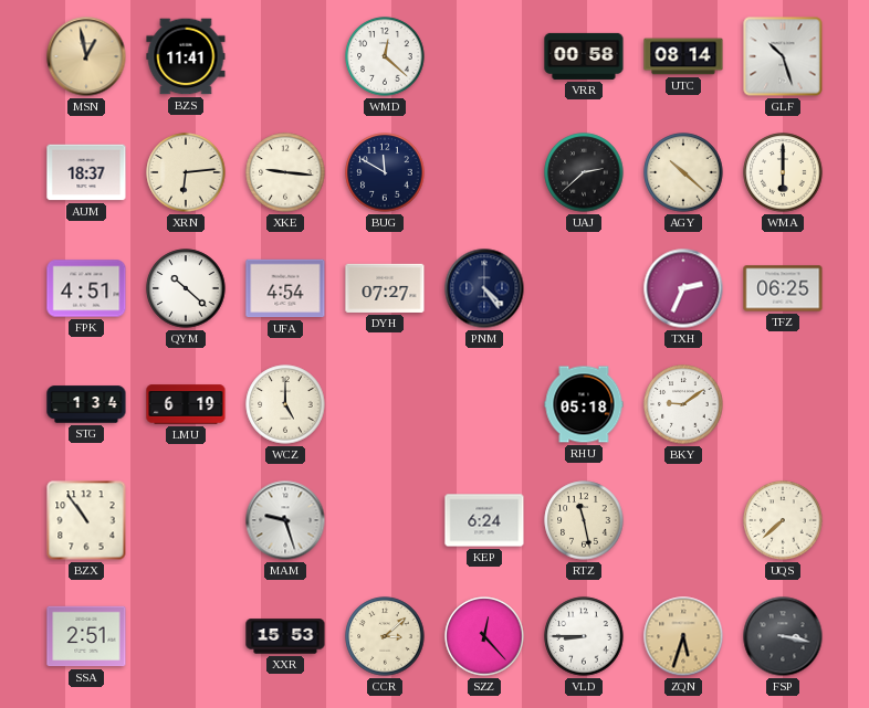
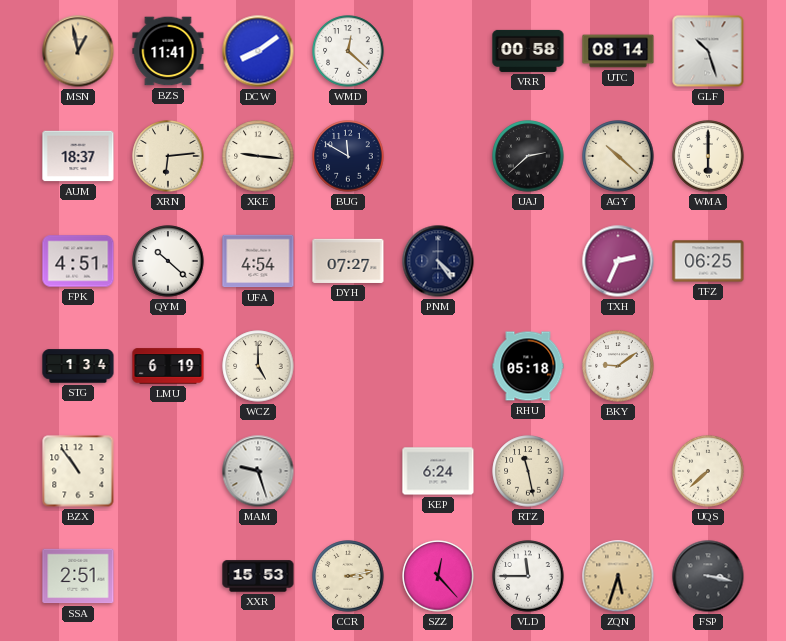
DCW: none -> 8:09 (258, 51)
CCR: 3:08 -> 3:13 (348, 576)
VLD: 8:45 -> 11:45 (528, 576)
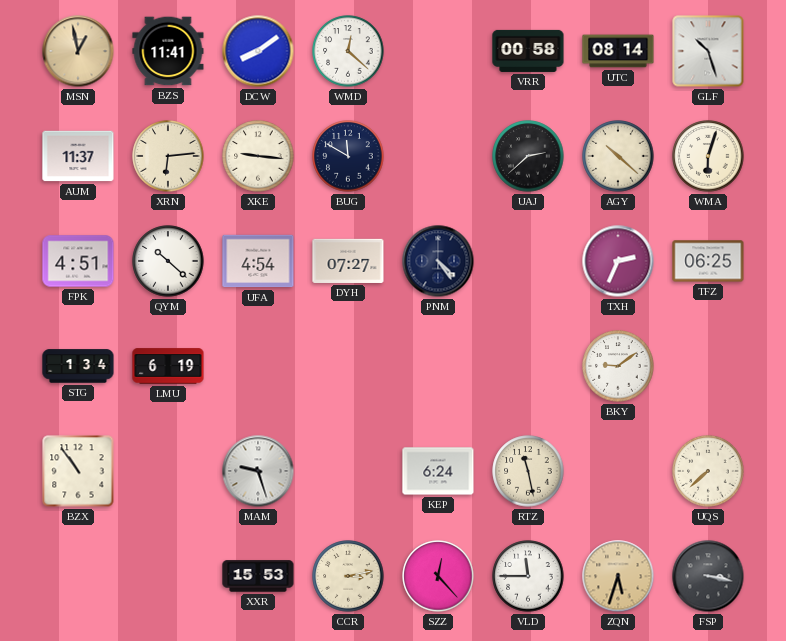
AUM: 18:37 -> 11:37 (78, 156)
WMA: 6:00 -> 6:03 (708, 156)
WCZ: 5:00 -> none (258, 366)
RHU: 05:18 -> none (528, 366)
SSA: 2:51 -> none (78, 576)
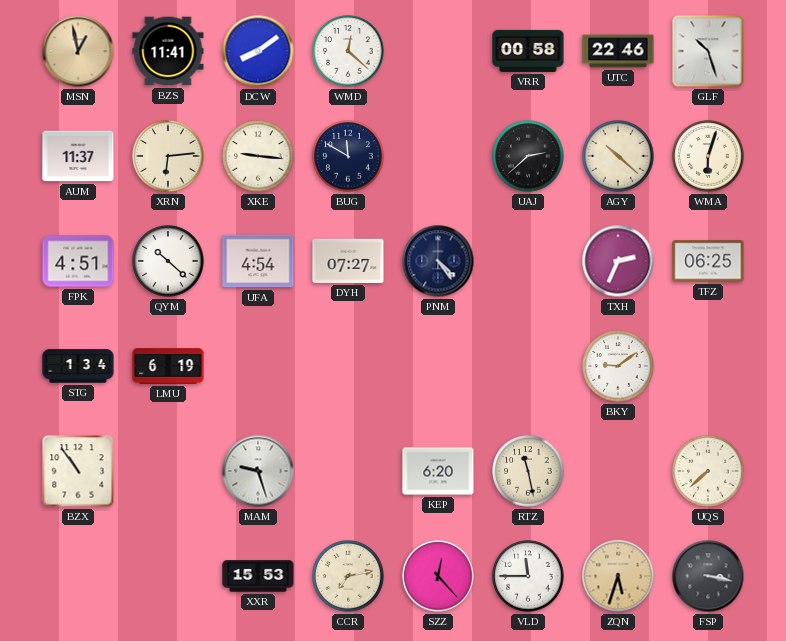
UTC: 08:14 -> 22:46 (618, 51)
KEP: 6:24 -> 6:20 (438, 471)
CCR: 3:13 -> 7:13 (348, 576)
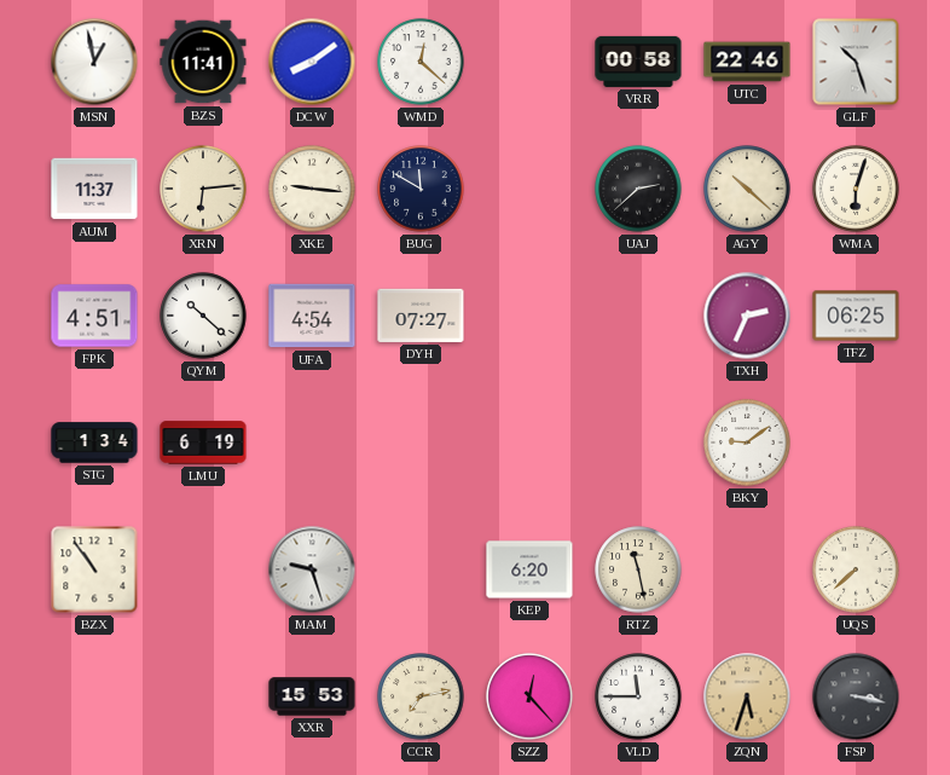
MSN dial: champagne -> white (94, 62)
PNM: 4:24 -> none (438, 261)
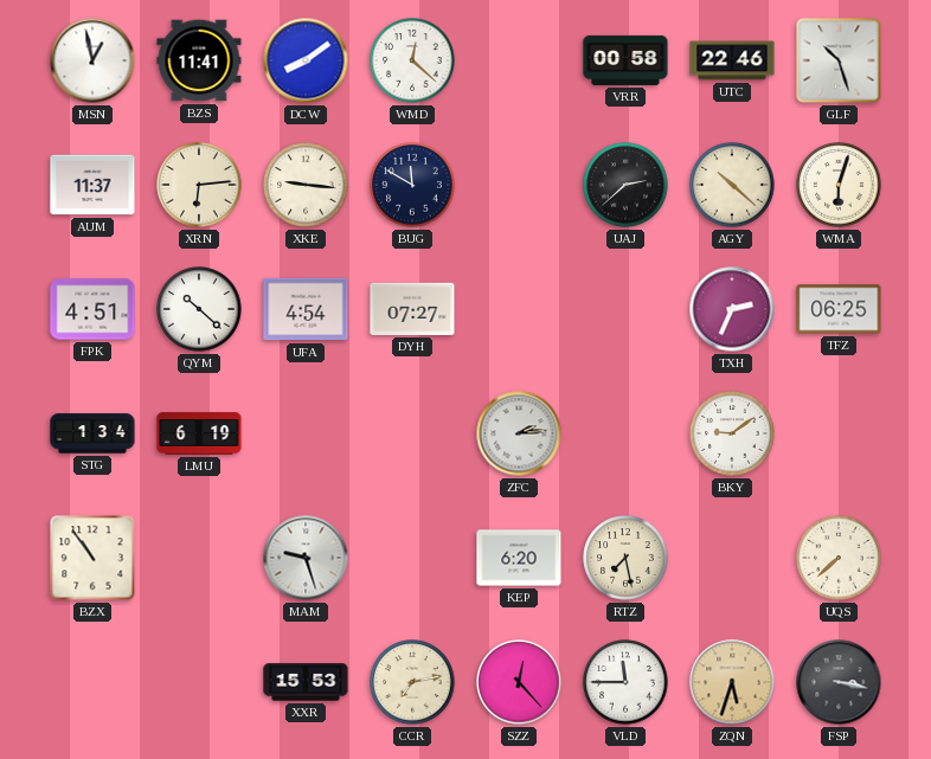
ZFC: none -> 2:14 (519, 433)
RTZ: 11:28 -> 7:28 (625, 558)
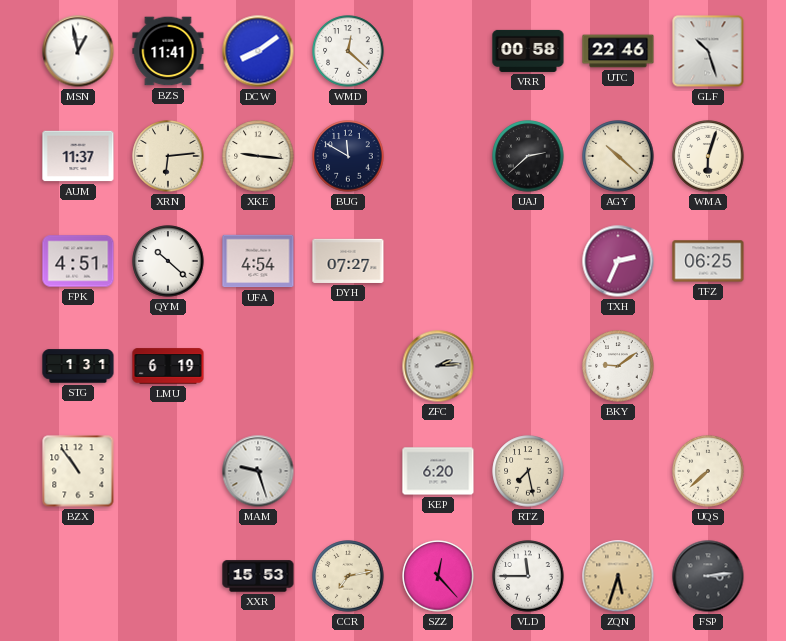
STG: 1:34 -> 1:31 (78, 366)
FSP: 3:17 -> 3:14 (708, 576)
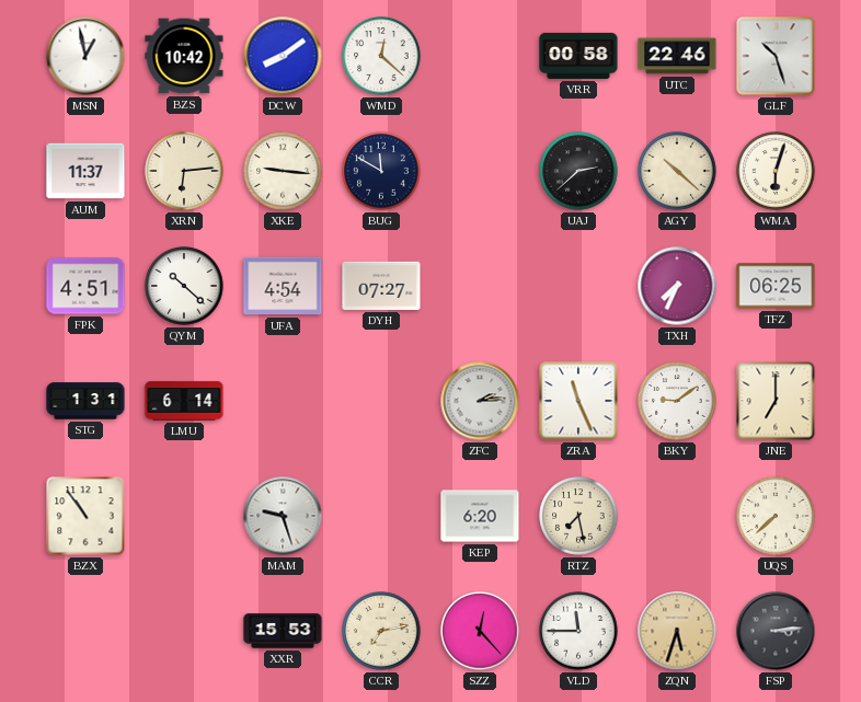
BZS: 11:41 -> 10:42 (184, 56)
TXH: 2:34 -> 7:34 (677, 286)
LMU: 6:19 -> 6:14 (184, 401)
ZRA: none -> 11:26 (578, 401)
JNE: none -> 7:00 (776, 401)
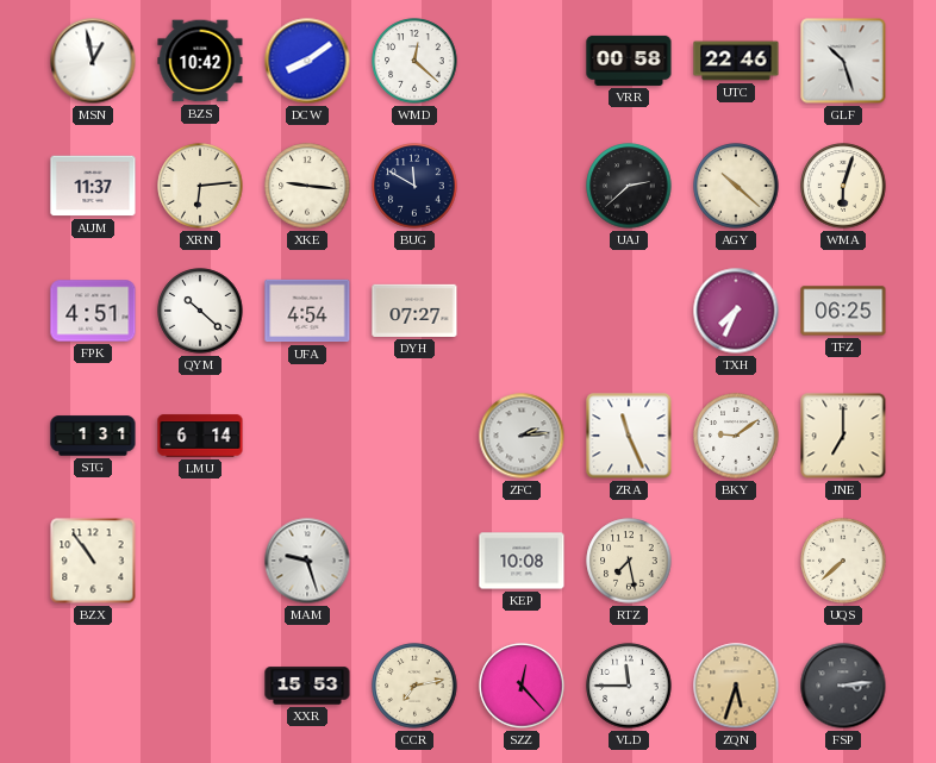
KEP: 6:20 -> 10:08 (522, 561)
